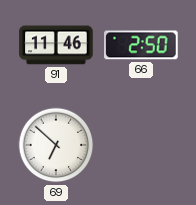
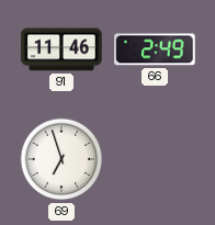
66: 2:50 -> 2:49 (155, 49)
69: 6:52 -> 6:57 (61, 159)
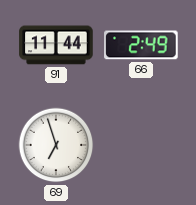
91: 11:46 -> 11:44 (56, 45)
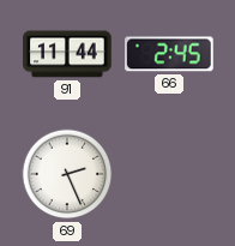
66: 2:49 -> 2:45 (169, 54)
69: 6:57 -> 2:26 (67, 174)
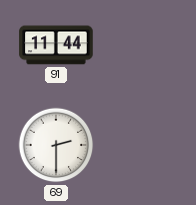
66: 2:45 -> none (169, 54)
69: 2:26 -> 2:30 (56, 145)
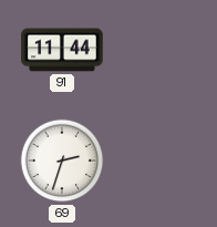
69: 2:30 -> 2:33 (62, 161)
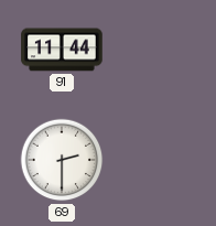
69: 2:33 -> 2:30 (62, 160)
